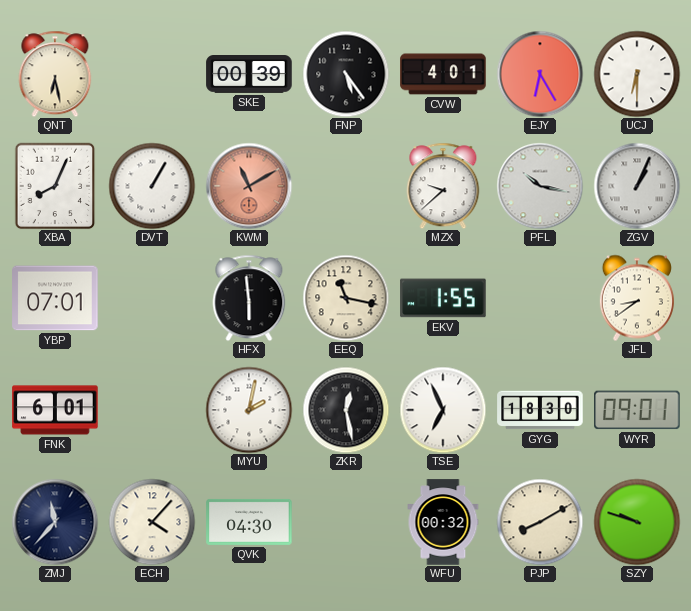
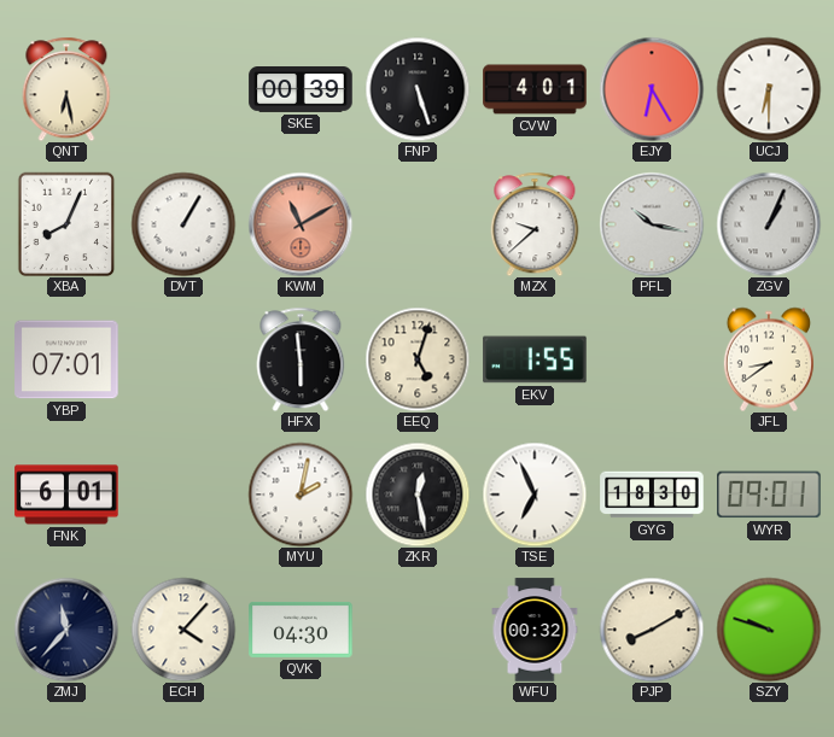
FNP: 5:24 -> 5:27 (418, 89)
EEQ: 11:17 -> 5:03 (418, 359)
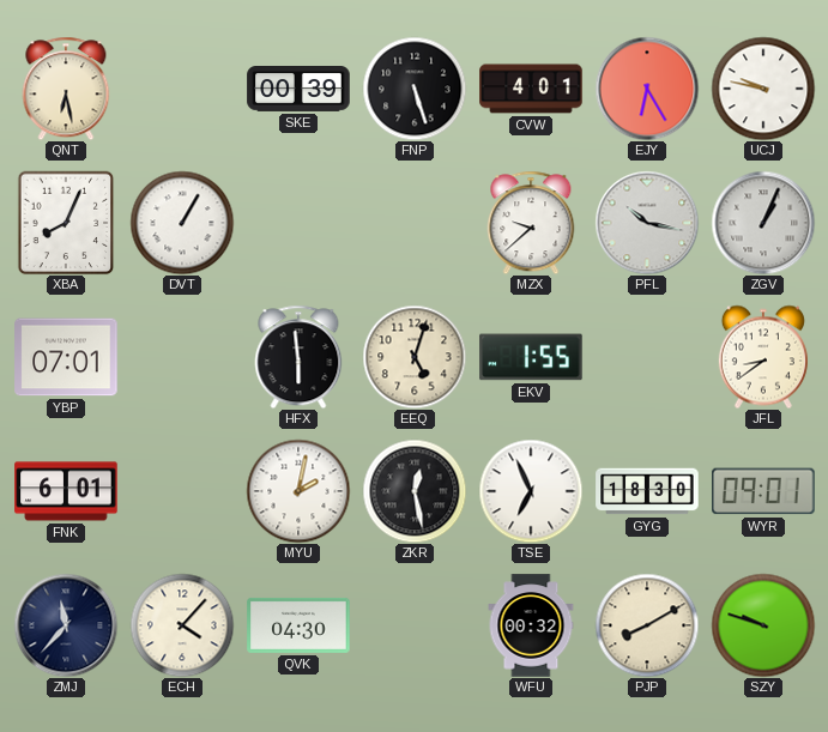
UCJ: 6:30 -> 9:47 (763, 89)
KWM: 11:10 -> none (301, 224)
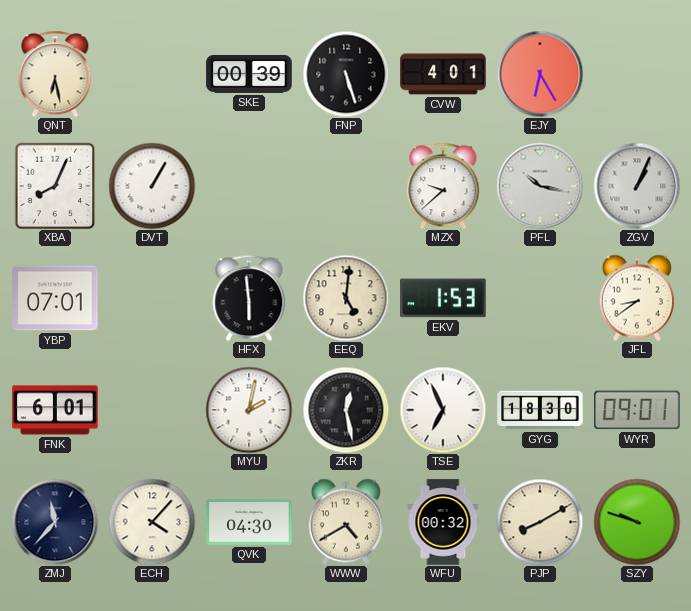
UCJ: 9:47 -> none (763, 89)
EEQ: 5:03 -> 5:01 (346, 298)
EKV: 1:55 -> 1:53 (443, 298)
WWW: none -> 4:40 (346, 522)
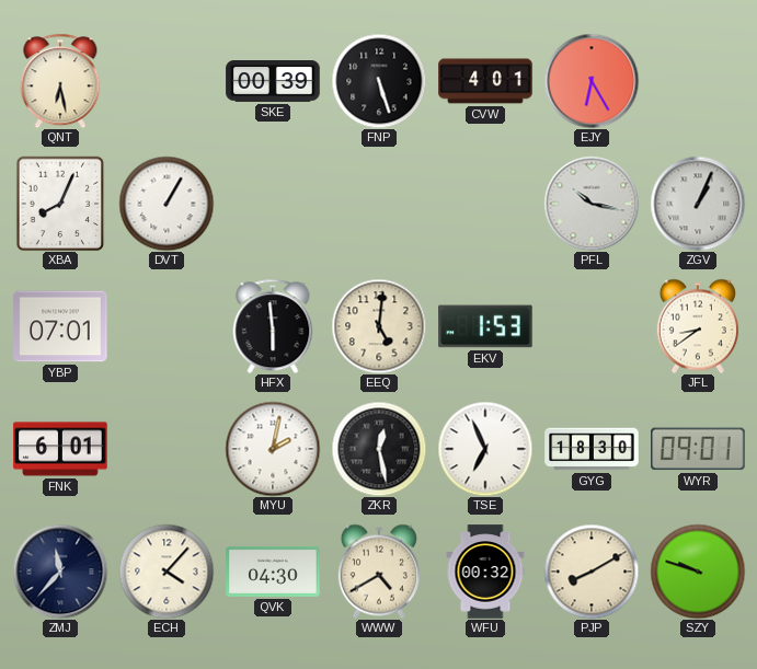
MZX: 9:38 -> none (443, 186)
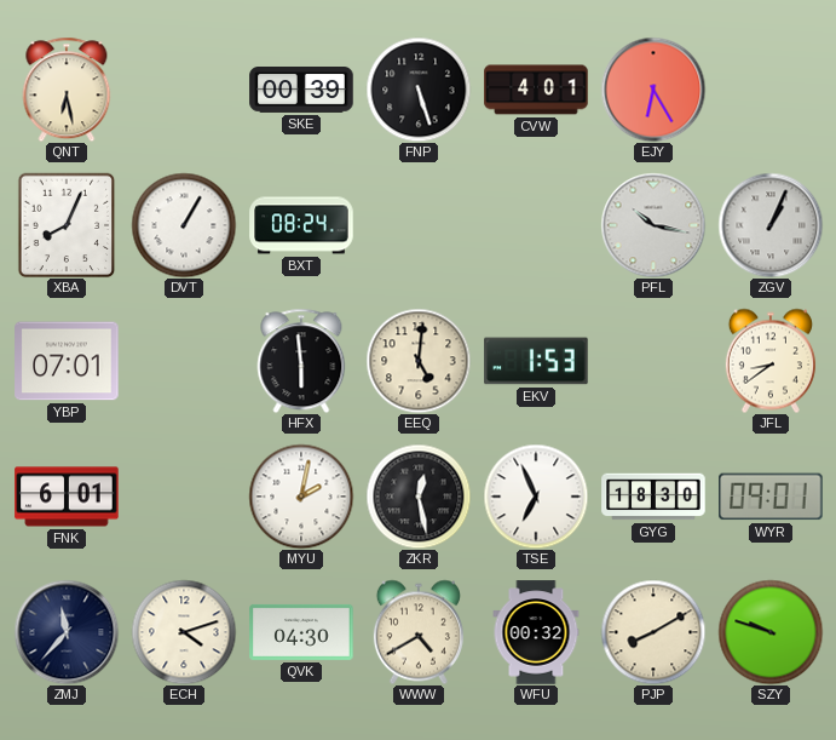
BXT: none -> 08:24 (301, 225)
ECH: 4:07 -> 4:12 (184, 632)
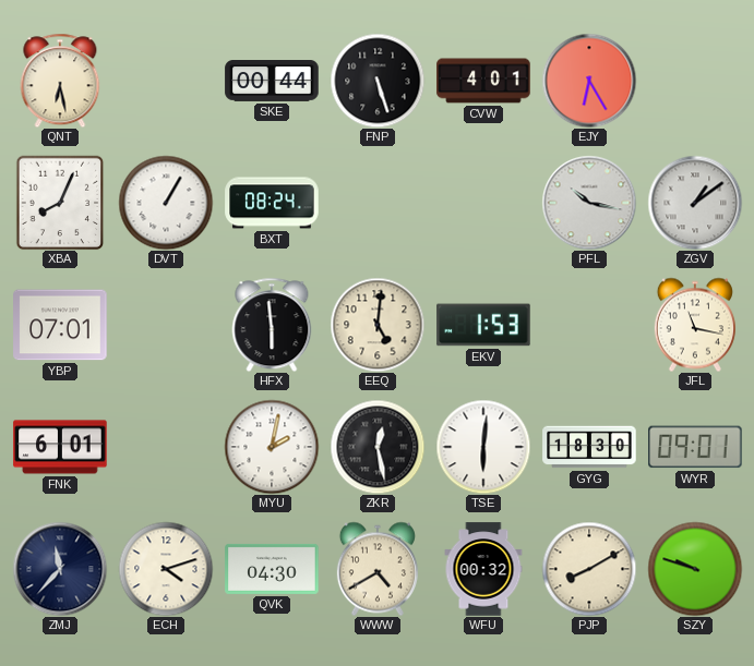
SKE: 00:39 -> 00:44 (272, 82)
ZGV: 1:04 -> 1:09 (695, 203)
JFL: 8:39 -> 11:17 (695, 325)
TSE: 6:56 -> 6:01 (483, 447)
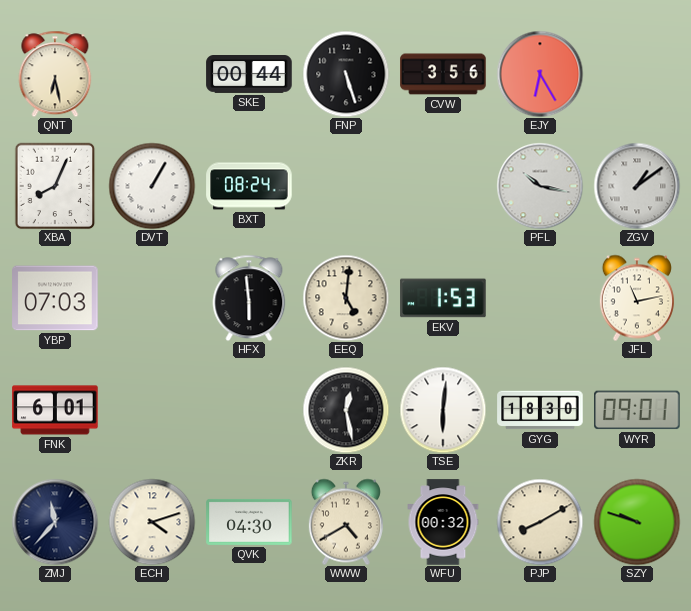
CVW: 4:01 -> 3:56 (443, 74)
YBP: 07:01 -> 07:03 (55, 298)
JFL: 11:17 -> 11:13 (637, 298)
MYU: 2:02 -> none (272, 447)
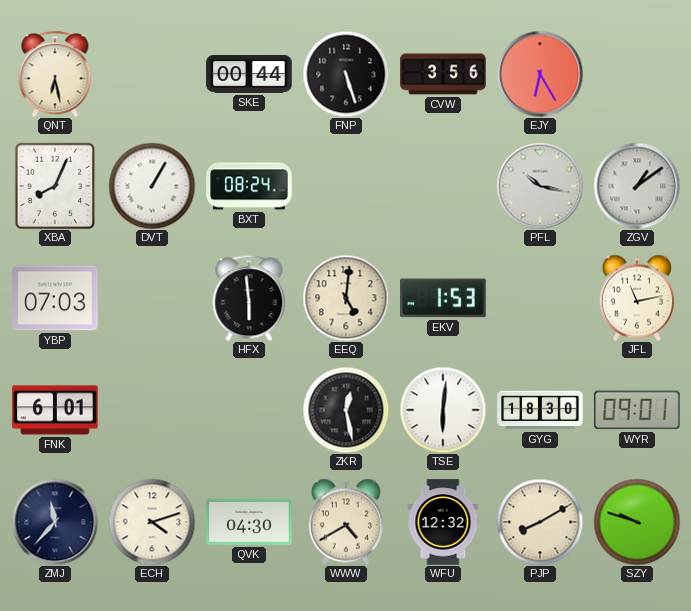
WFU: 00:32 -> 12:32 (443, 522)
